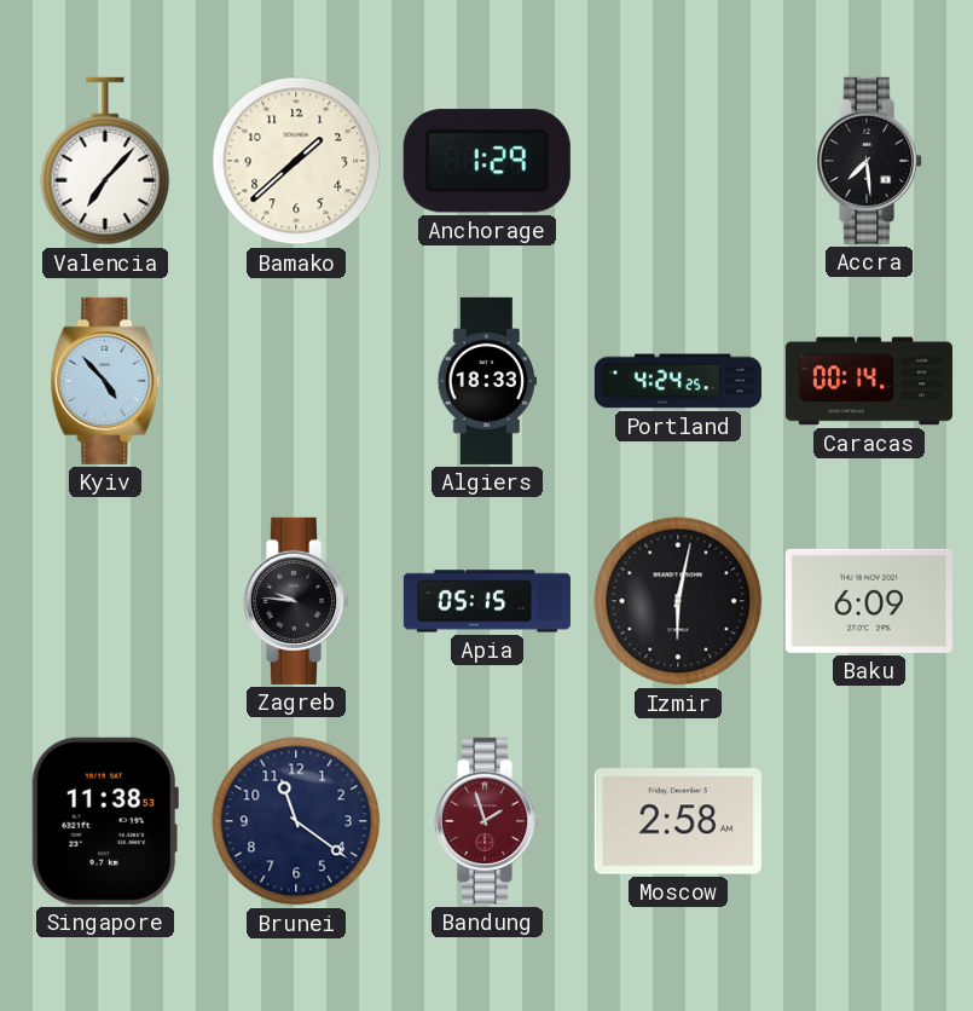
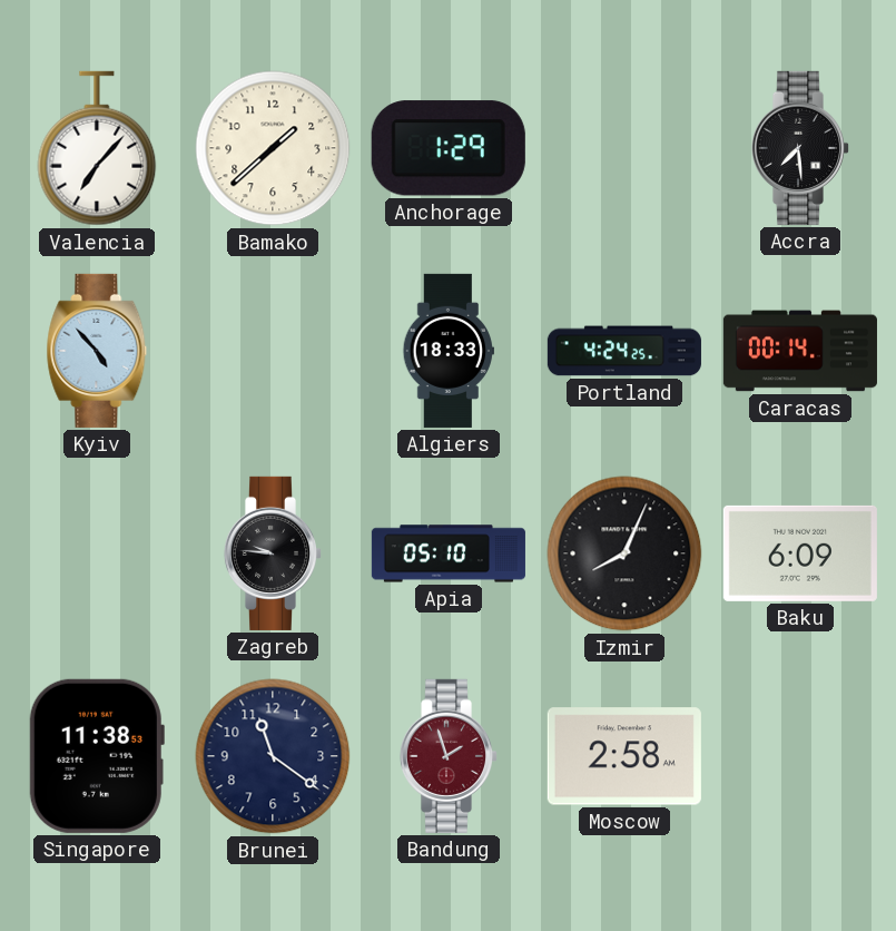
Apia: 05:15 -> 05:10 (449, 553)
Izmir: 6:02 -> 8:04 (624, 553)
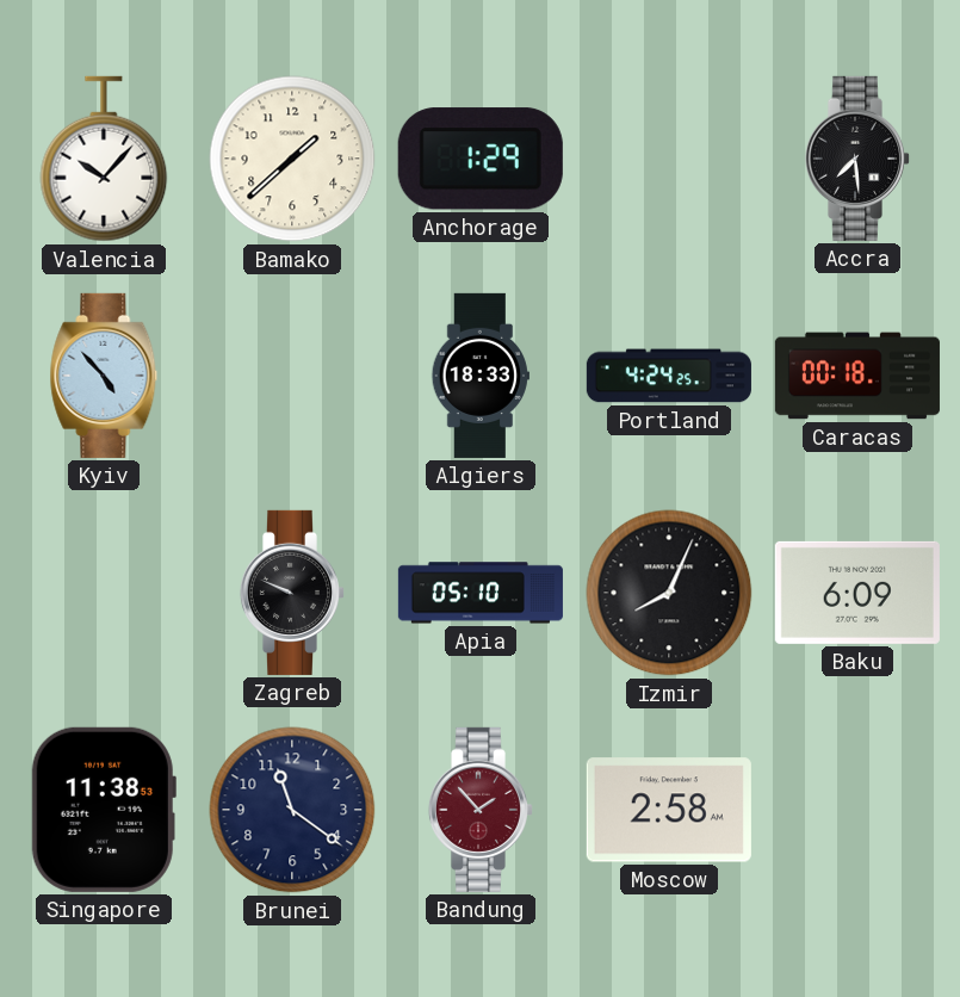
Valencia: 7:07 -> 10:07 (104, 159)
Caracas: 00:14 -> 00:18 (857, 376)
Zagreb: 9:46 -> 9:49 (292, 593)
Bandung: 1:57 -> 1:53 (481, 810)
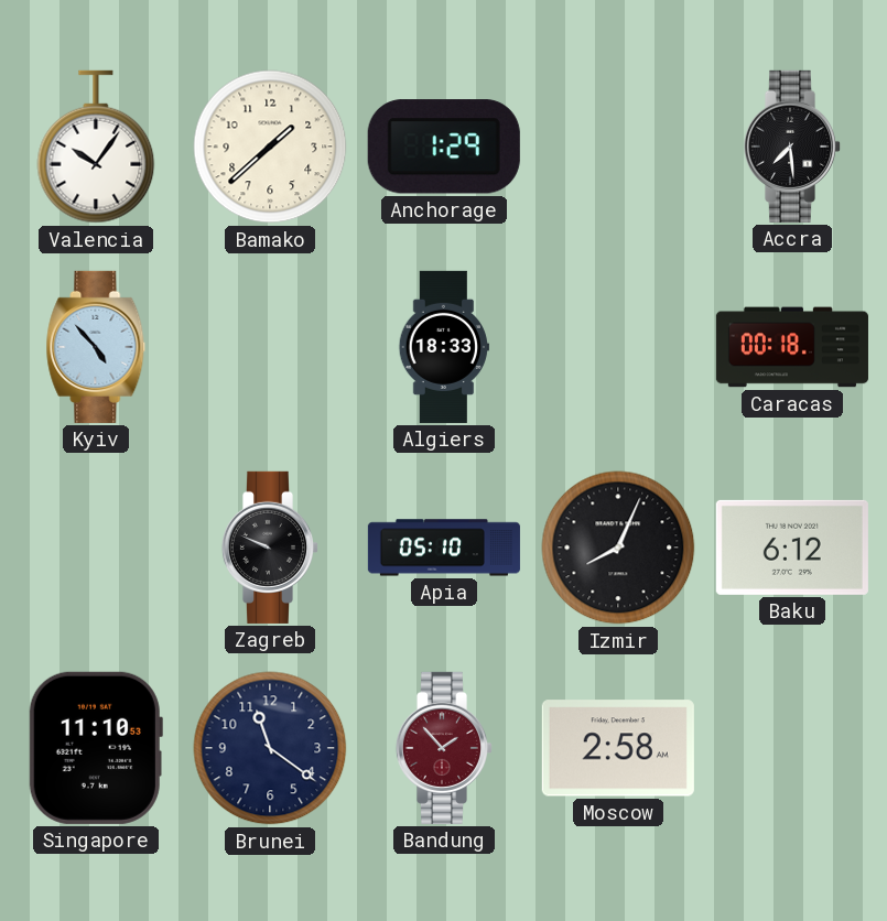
Valencia: 10:07 -> 10:06 (96, 147)
Portland: 4:24 -> none (669, 376)
Baku: 6:09 -> 6:12 (792, 548)
Singapore: 11:38 -> 11:10 (96, 748)
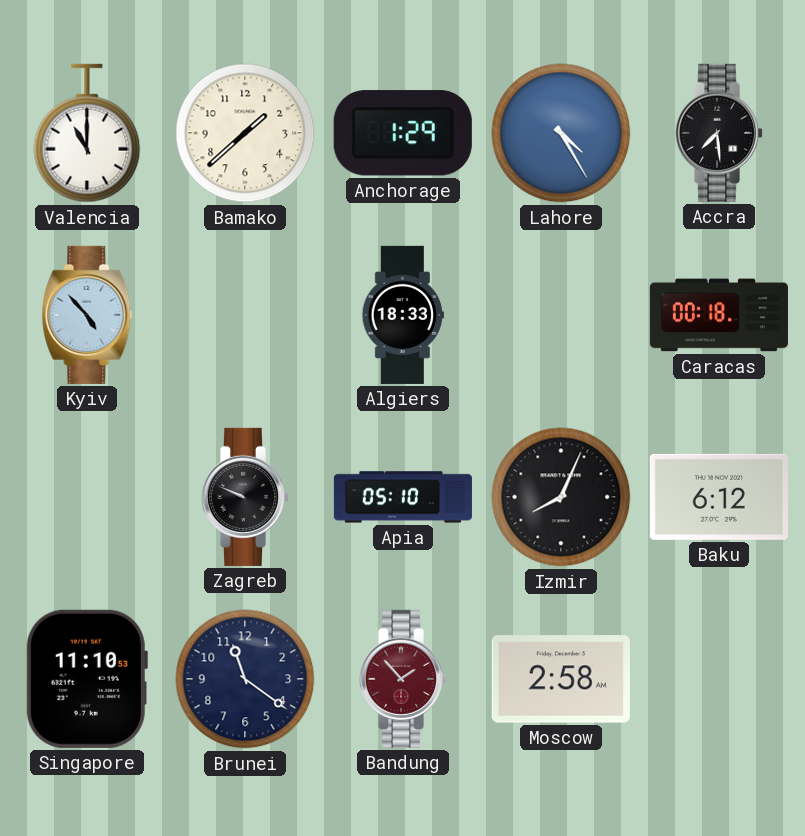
Valencia: 10:06 -> 11:00 (87, 133)
Lahore: none -> 4:25 (561, 133)
